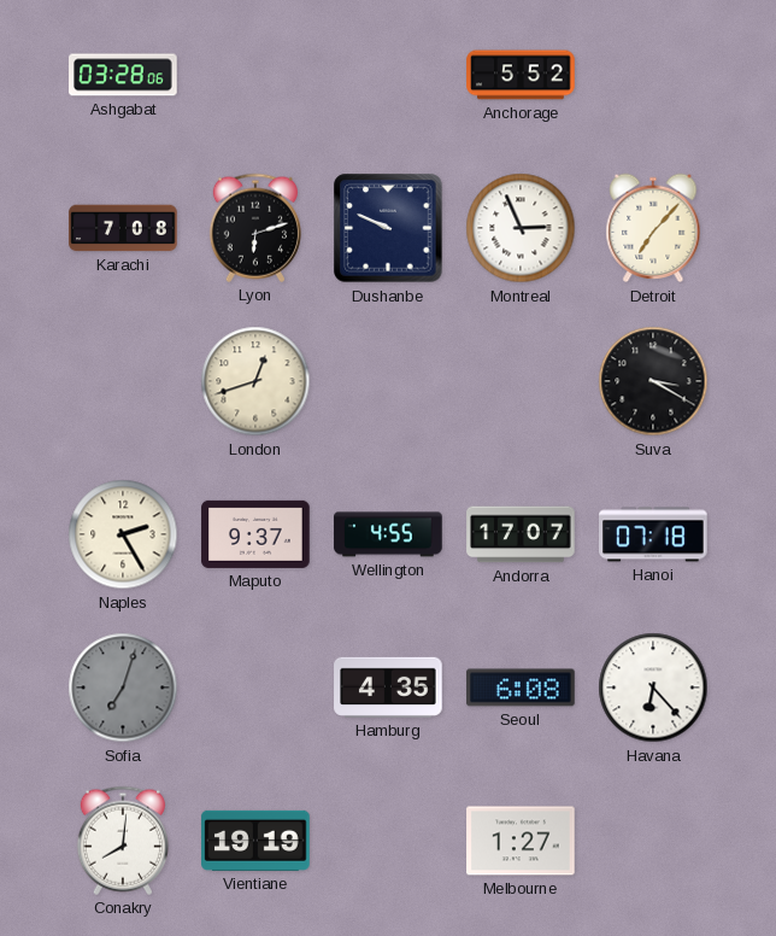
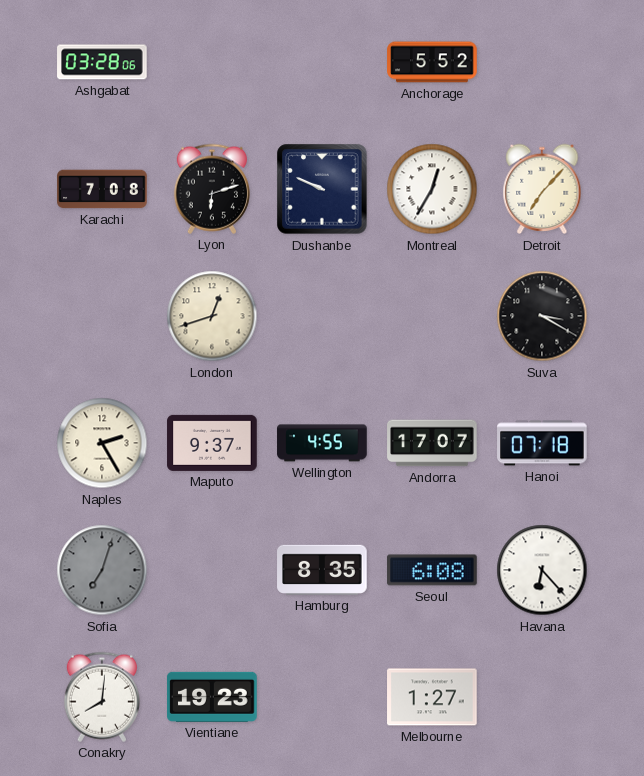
Montreal: 2:56 -> 12:35 (432, 189)
Hamburg: 4:35 -> 8:35 (322, 570)
Vientiane: 19:19 -> 19:23 (212, 697)
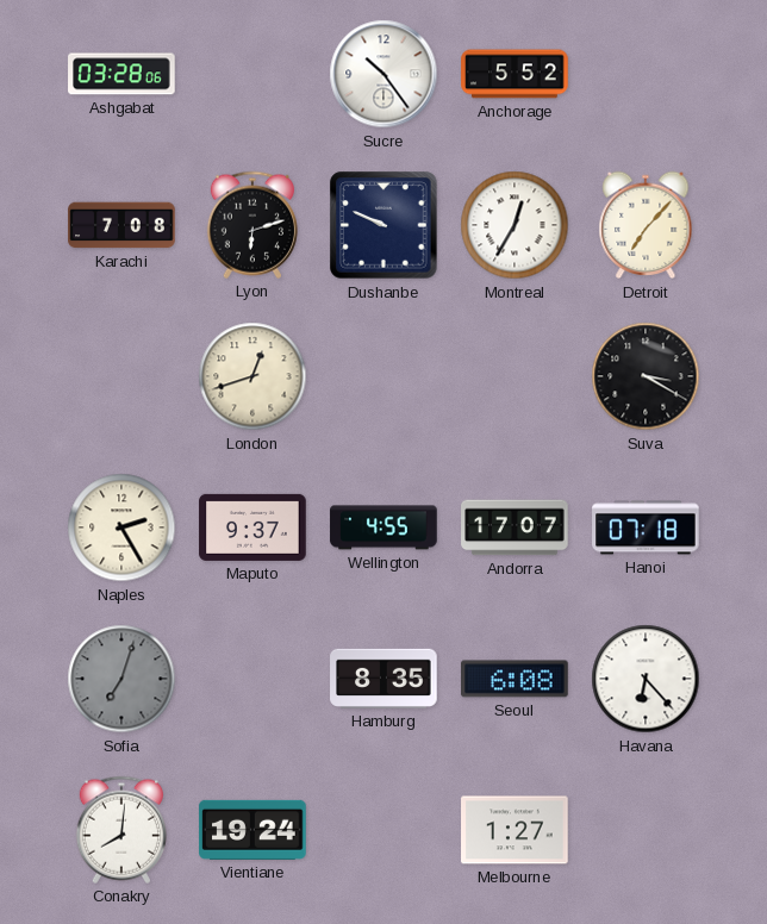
Sucre: none -> 10:24 (383, 74)
Vientiane: 19:23 -> 19:24 (252, 830)
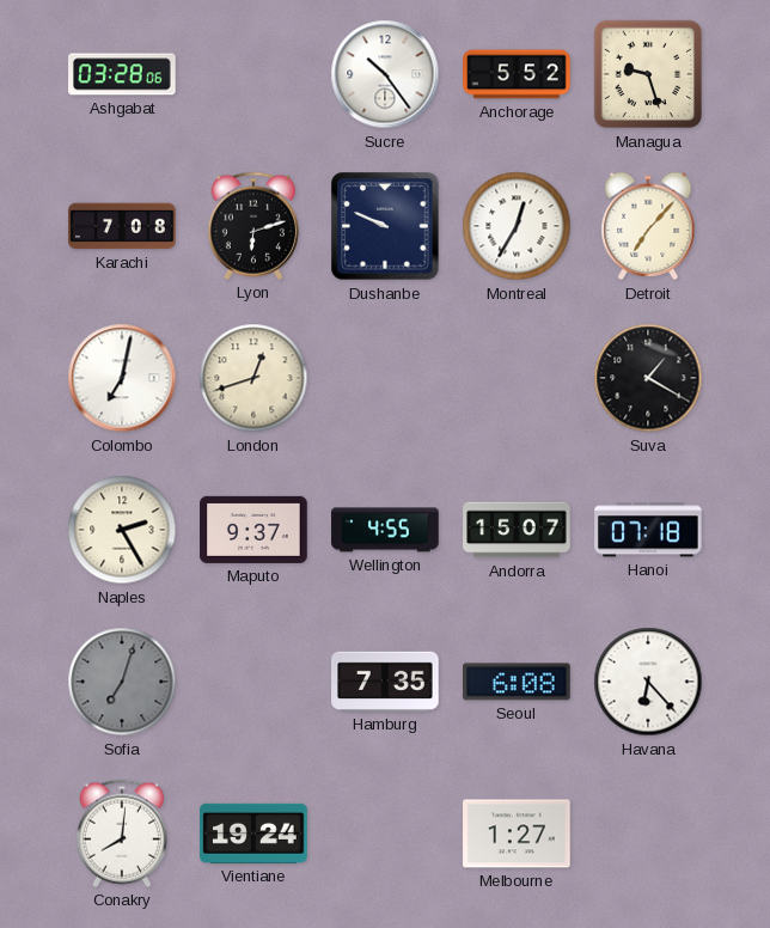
Managua: none -> 9:27 (648, 74)
Colombo: none -> 7:02 (122, 378)
Suva: 3:20 -> 1:20 (648, 378)
Andorra: 17:07 -> 15:07 (517, 530)
Hamburg: 8:35 -> 7:35 (385, 682)
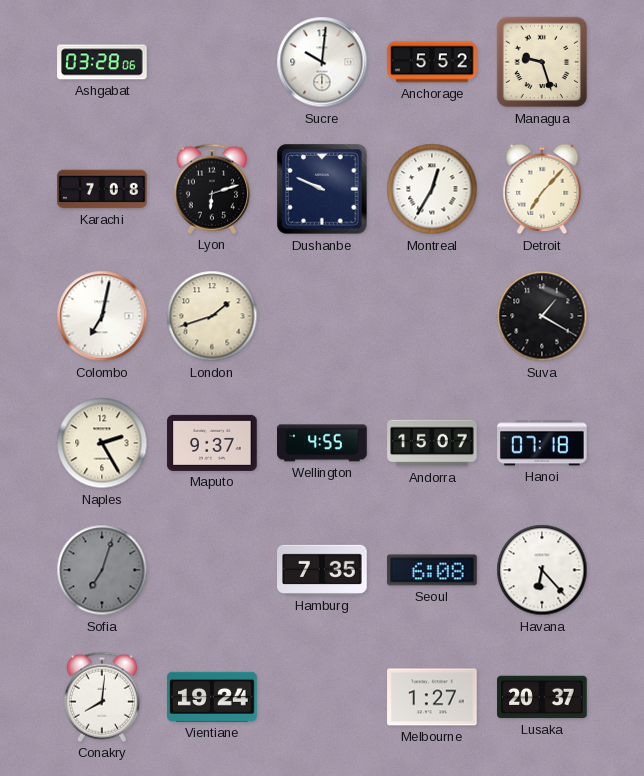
Sucre: 10:24 -> 10:01 (322, 62)
London: 12:42 -> 1:42 (212, 316)
Lusaka: none -> 20:37 (542, 697)
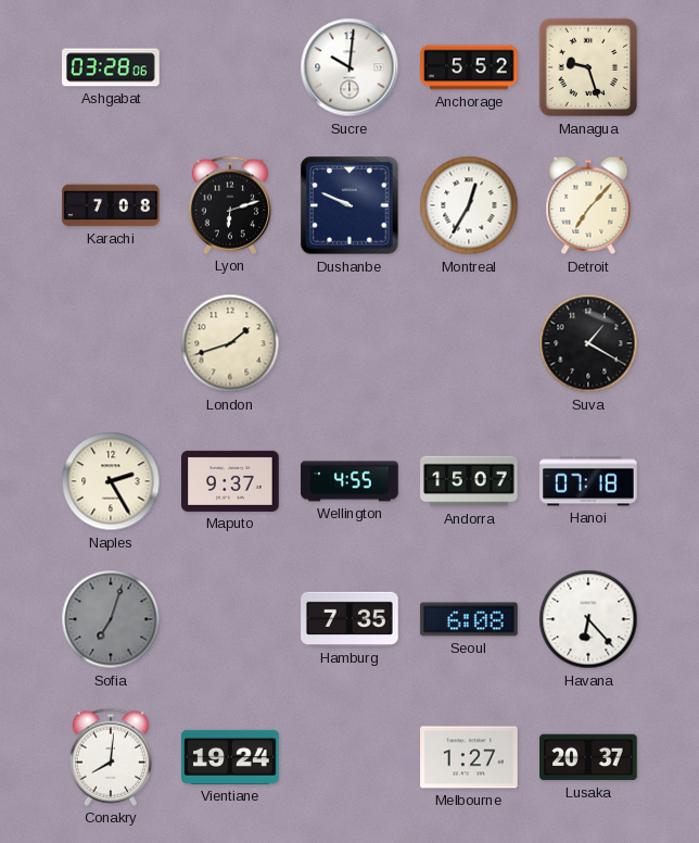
Colombo: 7:02 -> none (102, 316)
